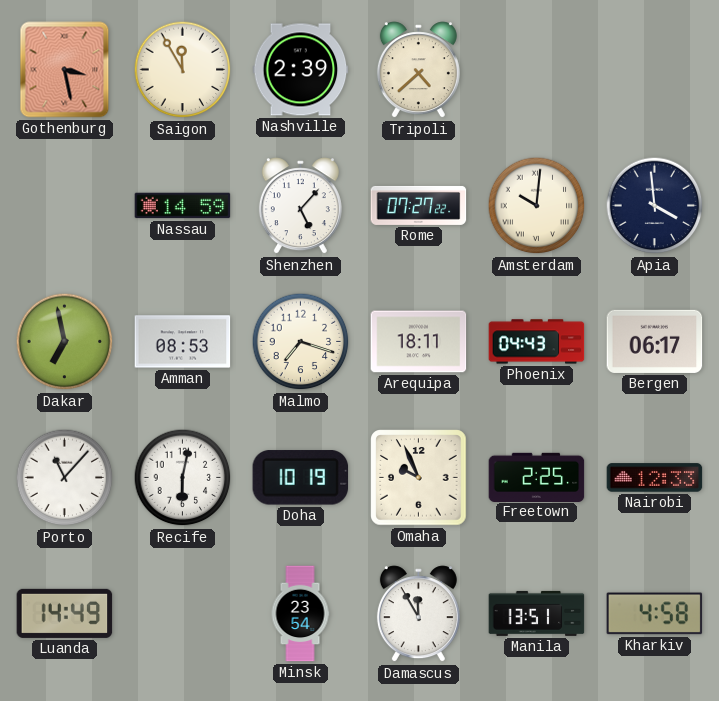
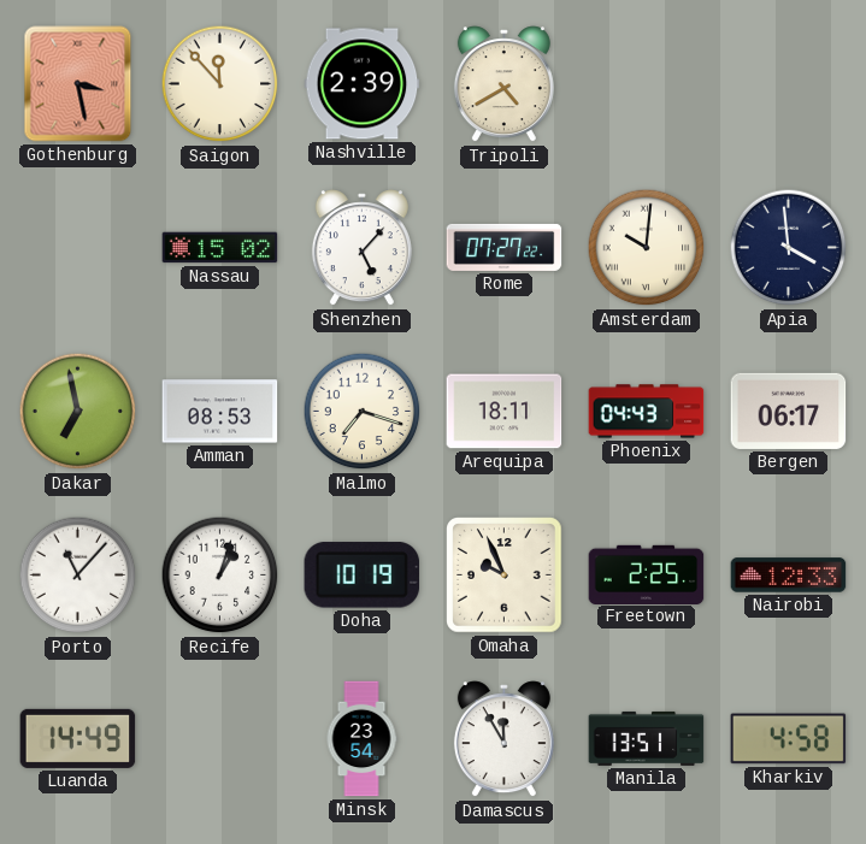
Saigon: 11:55 -> 11:53 (220, 84)
Tripoli: 4:38 -> 4:40 (503, 84)
Nassau: 14:59 -> 15:02 (220, 248)
Recife: 6:02 -> 1:03 (220, 576)
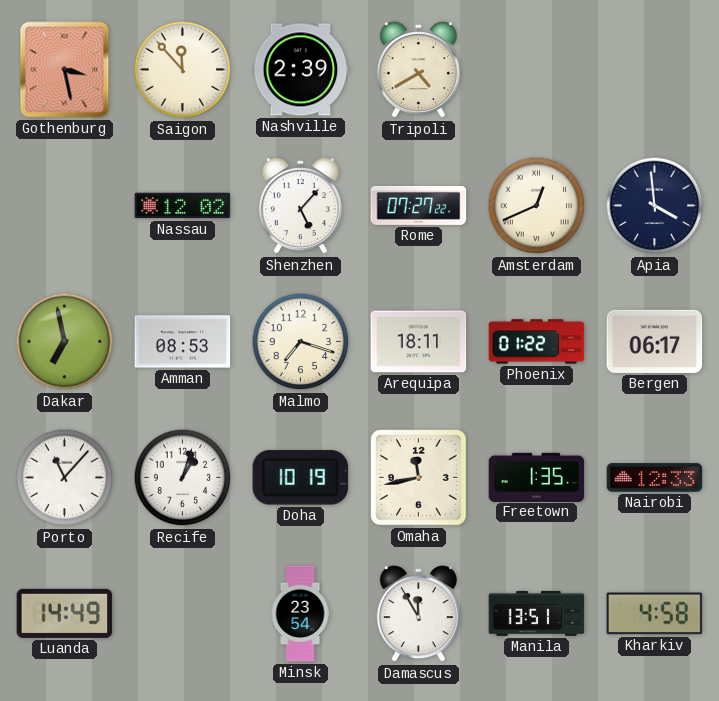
Nassau: 15:02 -> 12:02 (183, 206)
Amsterdam: 10:01 -> 12:41 (537, 206)
Phoenix: 04:43 -> 01:22 (537, 342)
Omaha: 9:56 -> 11:43 (419, 478)
Freetown: 2:25 -> 1:35 (537, 477)
